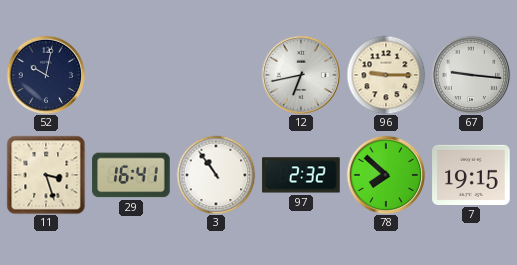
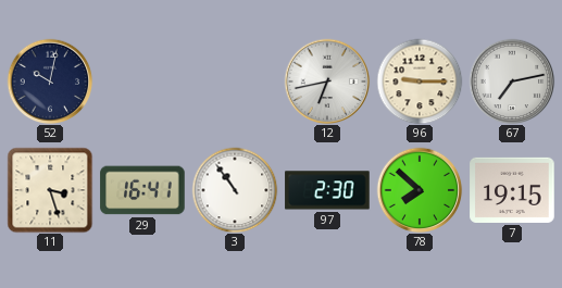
67: 9:16 -> 7:13 (512, 82)
97: 2:32 -> 2:30 (327, 190)
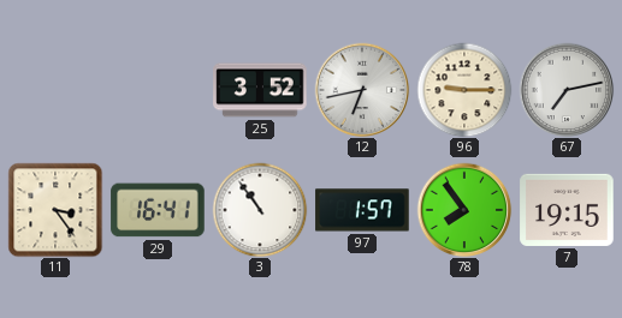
52: 10:02 -> none (50, 82)
25: none -> 3:52 (260, 90)
11: 3:27 -> 3:24 (55, 210)
97: 2:30 -> 1:57 (362, 210)
78: 7:52 -> 7:54 (464, 210)
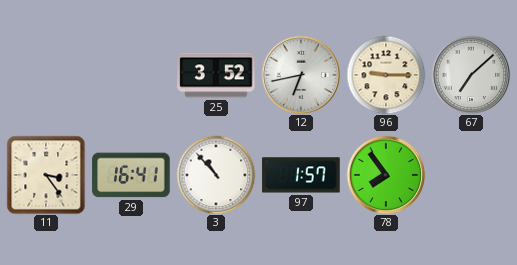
67: 7:13 -> 7:08 (471, 75)
3: 10:54 -> 10:53 (216, 175)
7: 19:15 -> none (567, 210)
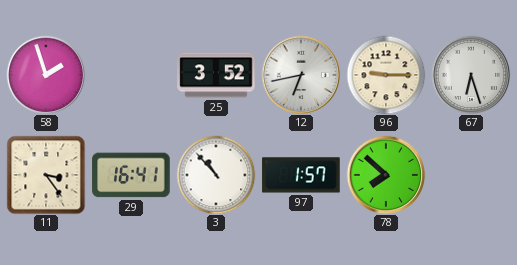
58: none -> 1:57 (46, 75)
67: 7:08 -> 6:27 (471, 75)
78: 7:54 -> 7:52 (386, 175)
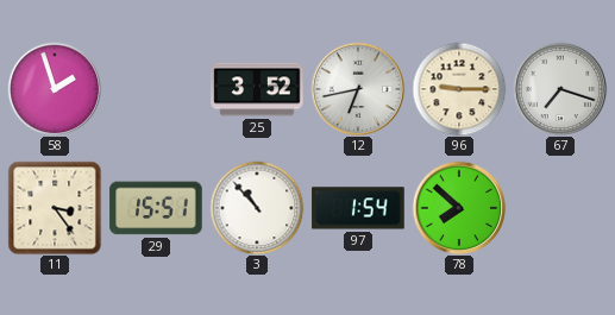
67: 6:27 -> 7:18 (560, 89)
29: 16:41 -> 15:51 (156, 208)
97: 1:57 -> 1:54 (358, 208)
